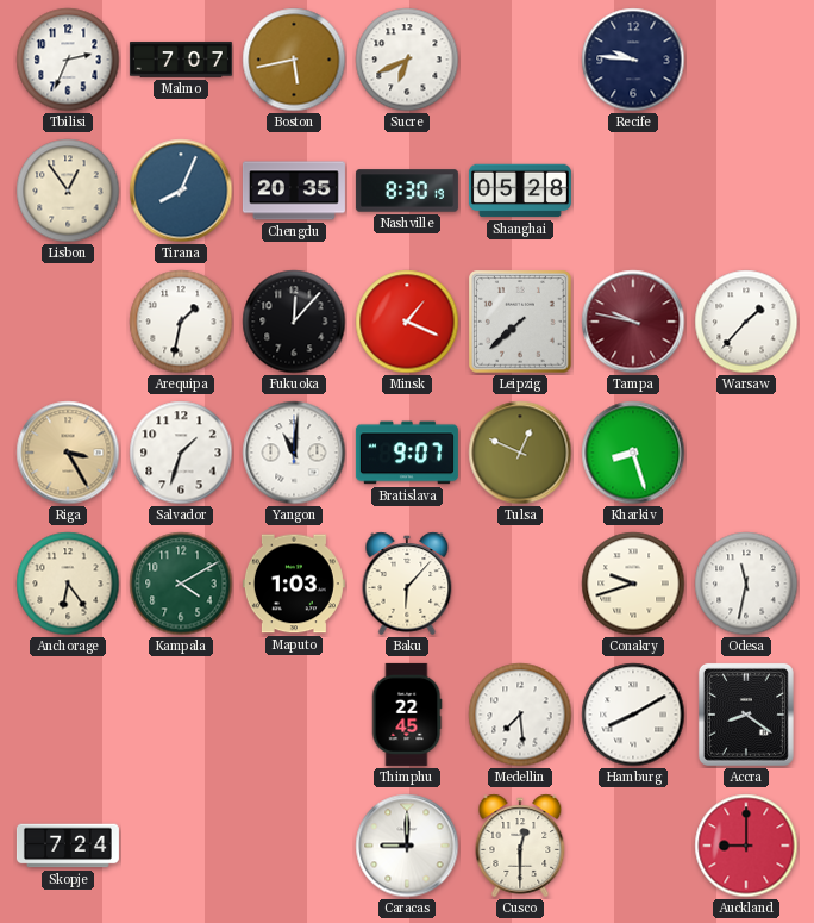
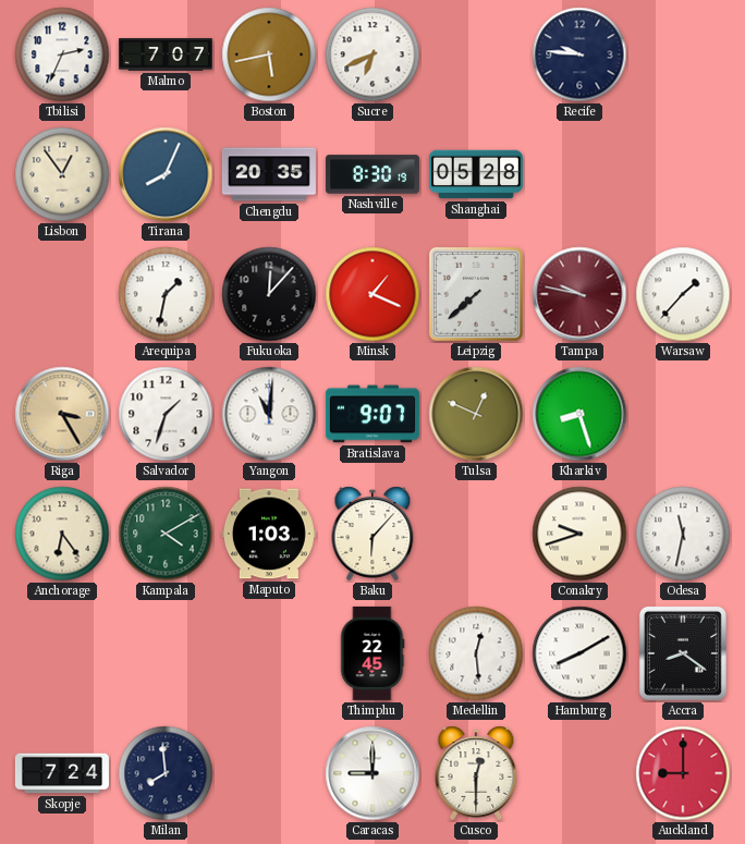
Medellin: 7:29 -> 12:29 (476, 653)
Milan: none -> 7:59 (166, 773)
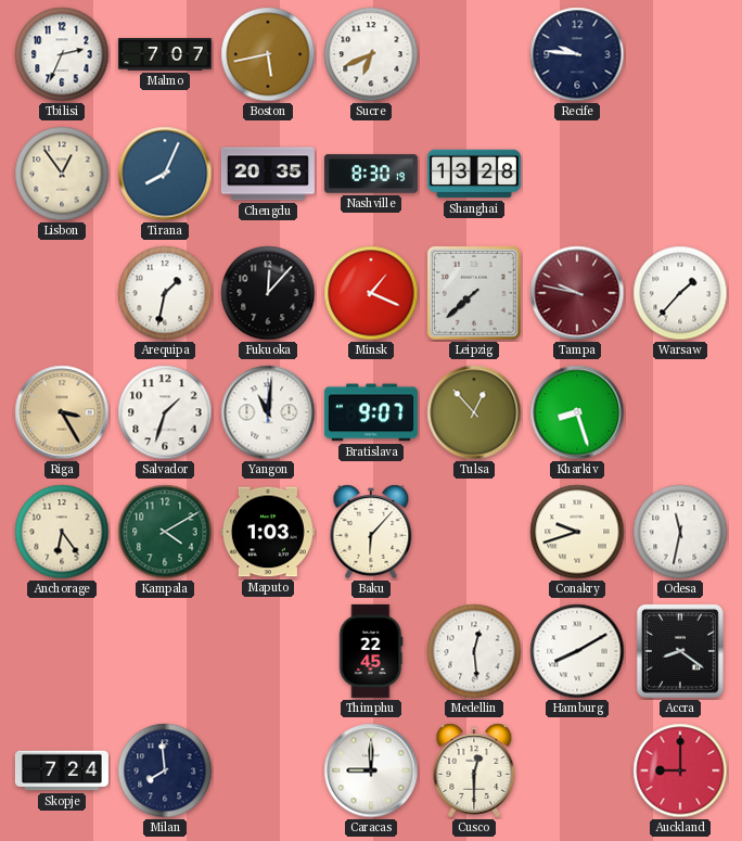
Shanghai: 05:28 -> 13:28 (474, 174)
Tulsa: 12:49 -> 12:53 (474, 412)
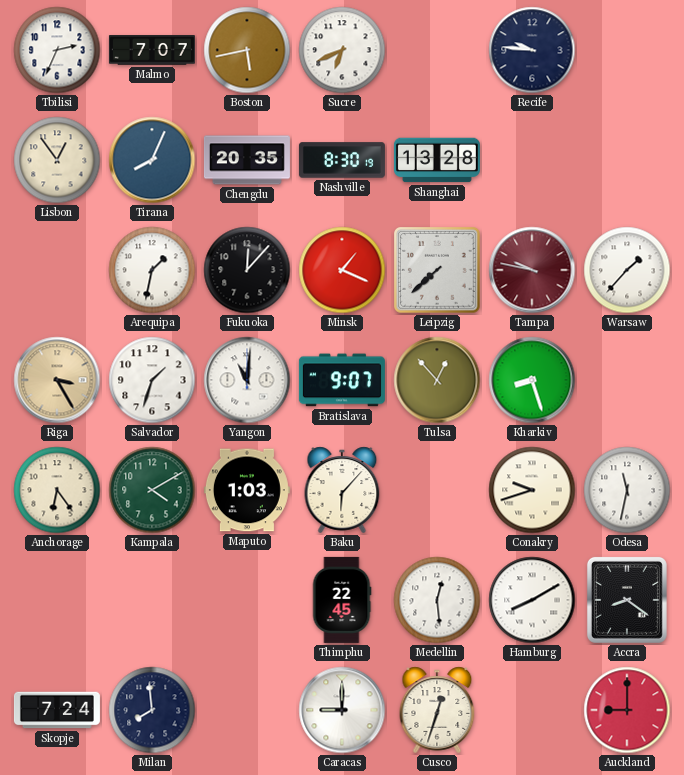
Cusco: 12:30 -> 12:33 (437, 710)
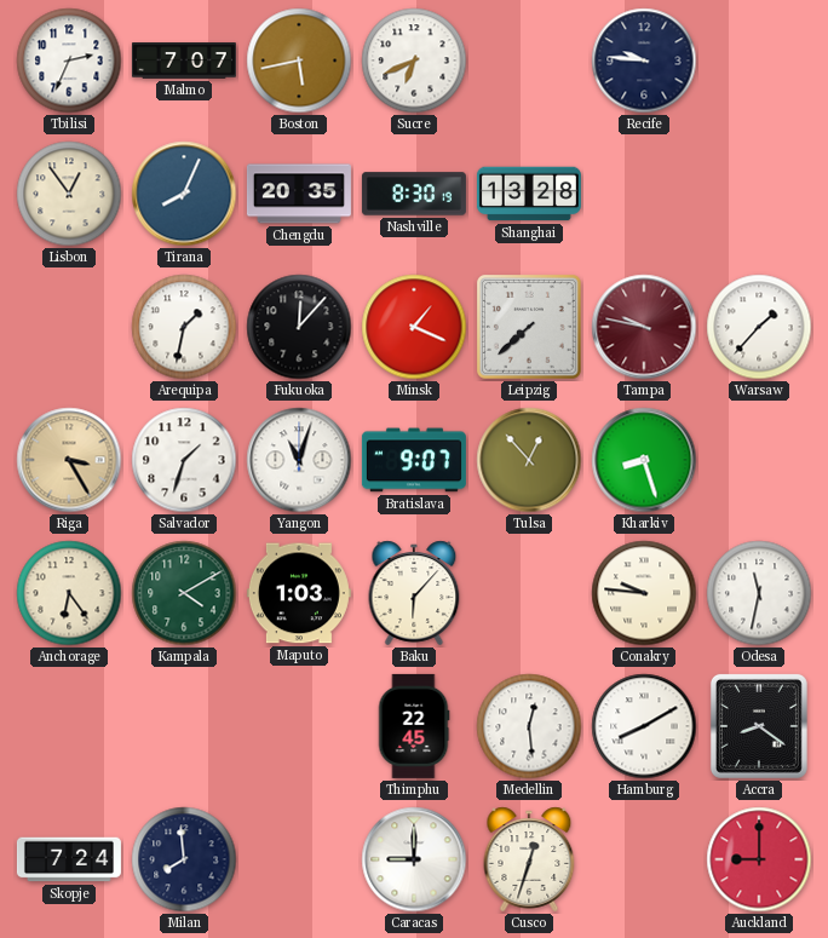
Yangon: 11:01 -> 11:03 (299, 460)
Conakry: 9:42 -> 9:46 (644, 593)
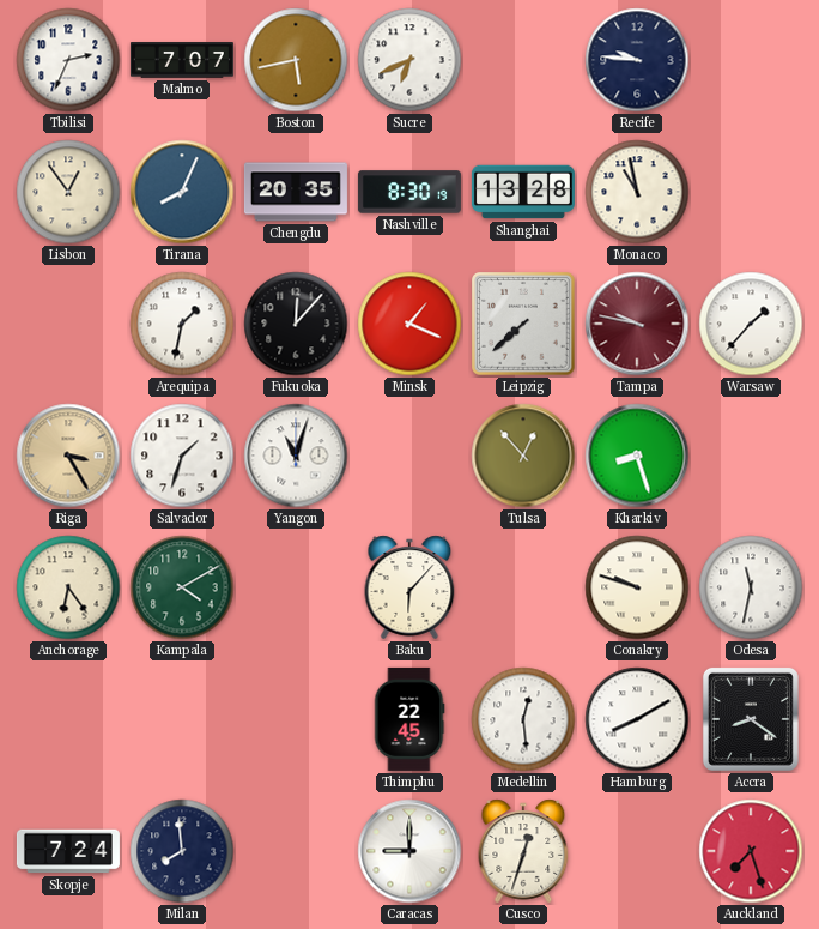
Monaco: none -> 10:58 (637, 192)
Bratislava: 9:07 -> none (414, 460)
Maputo: 1:03 -> none (299, 593)
Conakry: 9:46 -> 9:48 (637, 587)
Auckland: 9:00 -> 7:27 (751, 851)
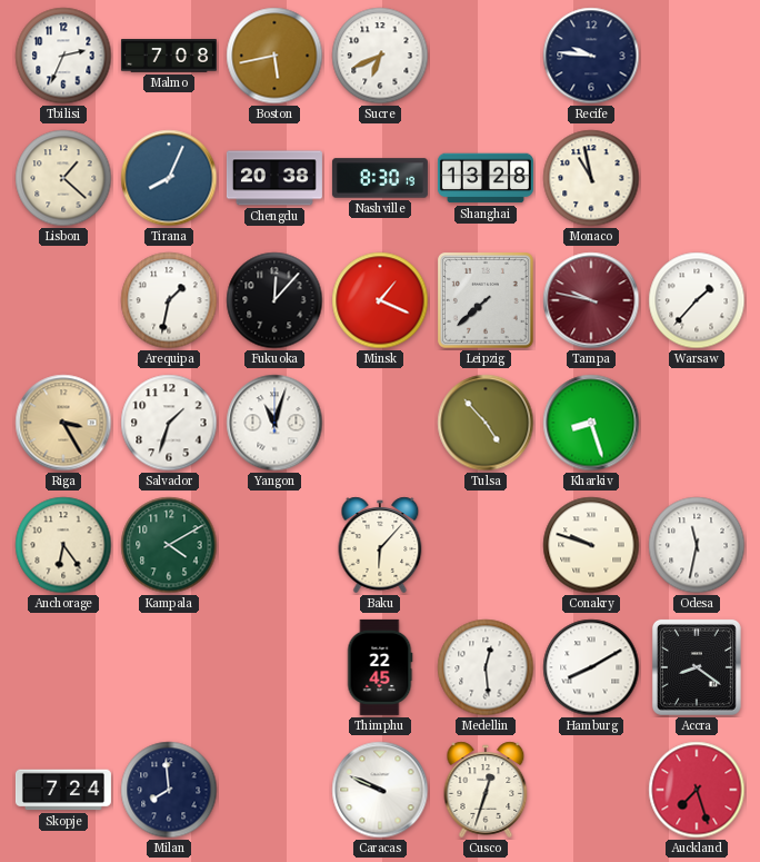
Malmo: 7:07 -> 7:08 (169, 56)
Lisbon: 12:54 -> 1:22 (63, 178)
Chengdu: 20:35 -> 20:38 (274, 178)
Tulsa: 12:53 -> 4:53 (486, 423)
Caracas: 9:00 -> 9:49 (380, 790)
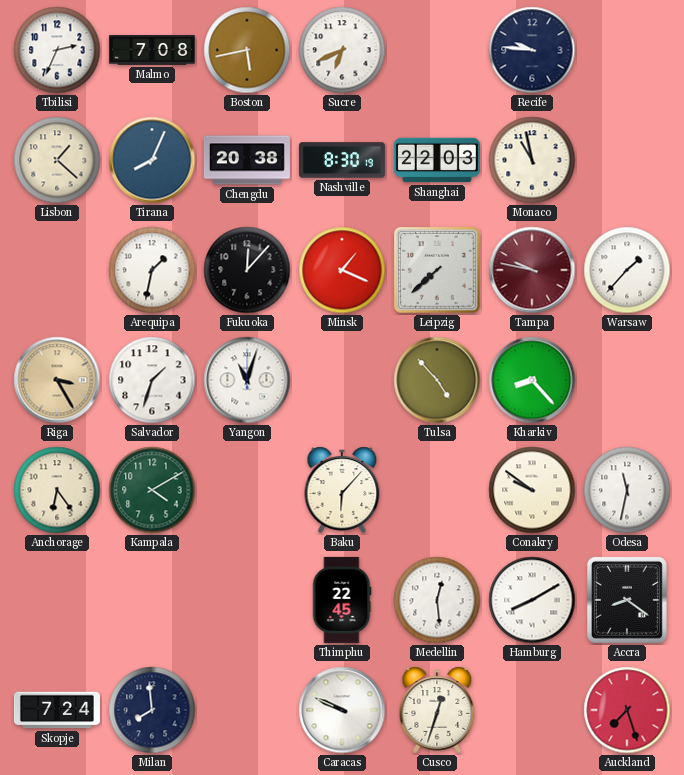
Shanghai: 13:28 -> 22:03 (437, 160)
Kharkiv: 8:27 -> 8:23 (532, 380)
Conakry: 9:48 -> 9:51 (532, 490)
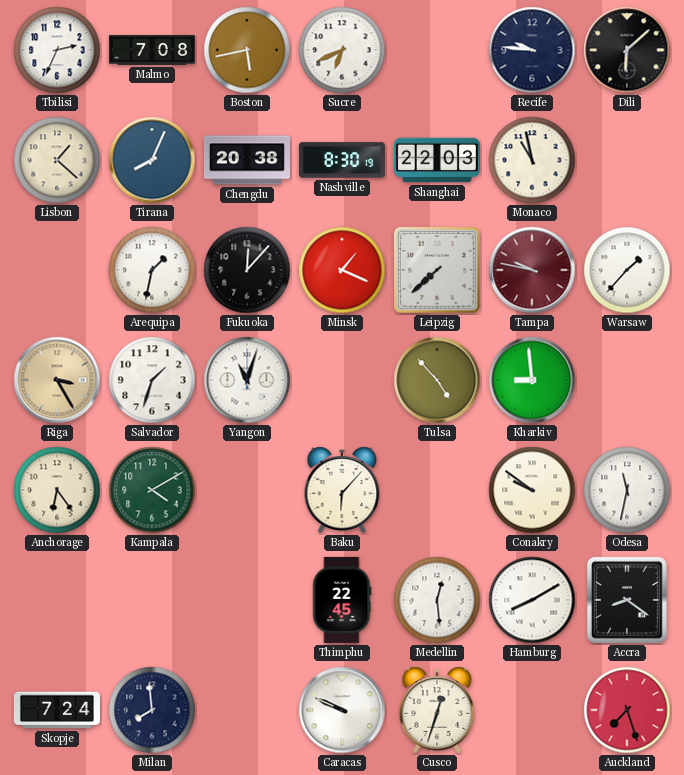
Dili: none -> 6:08 (627, 50)
Kharkiv: 8:23 -> 8:59 (532, 380)
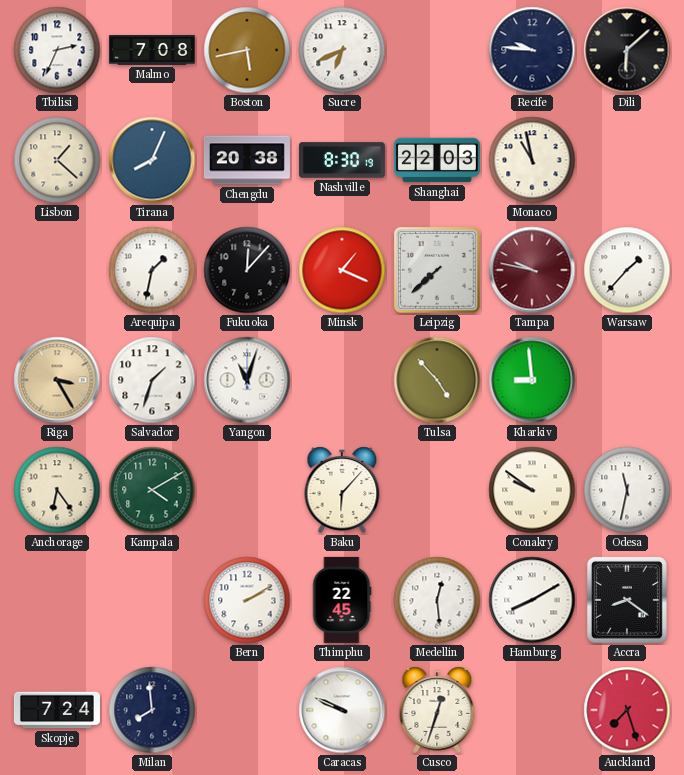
Bern: none -> 2:10 (247, 600)
